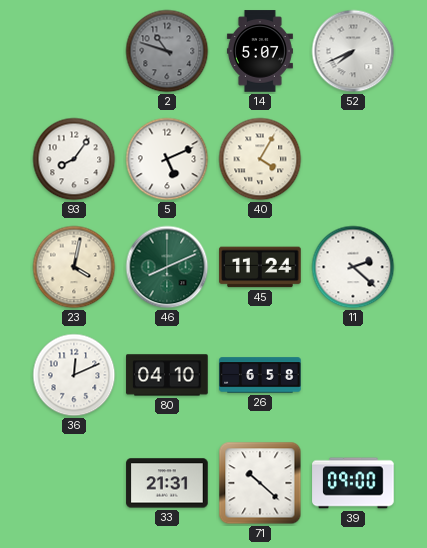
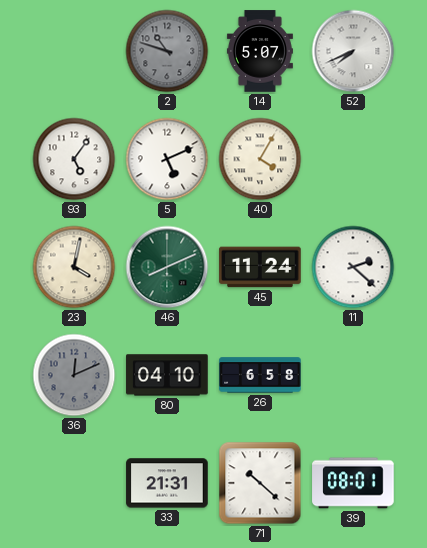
93: 8:06 -> 5:06 (74, 159)
36 dial: white -> grey (74, 375)
39: 09:00 -> 08:01 (353, 483)
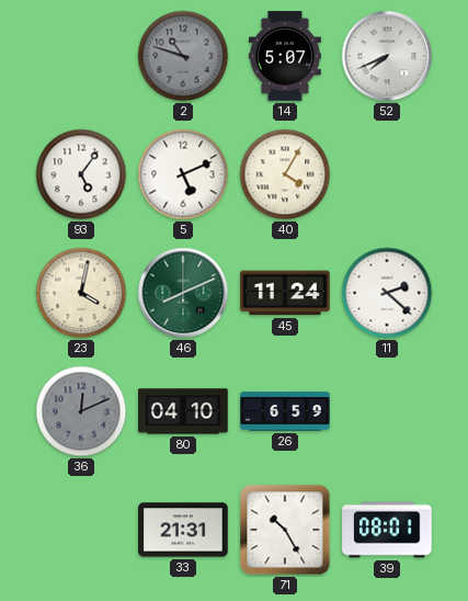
26: 6:58 -> 6:59 (285, 411)
71: 10:22 -> 10:25 (285, 530)
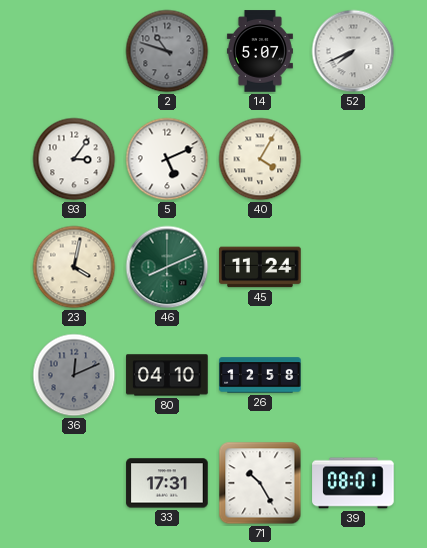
93: 5:06 -> 3:06 (74, 159)
11: 2:22 -> none (387, 293)
26: 6:59 -> 12:58 (260, 375)
33: 21:31 -> 17:31 (167, 483)
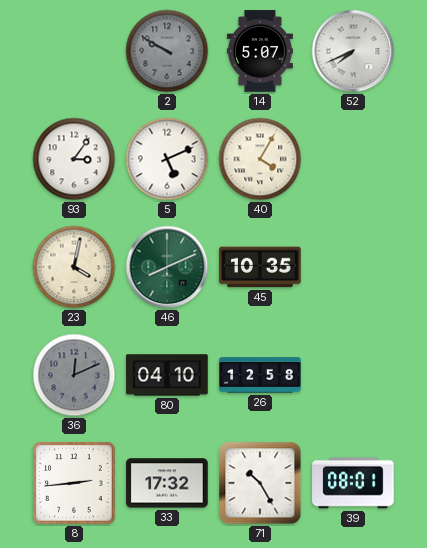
2: 10:48 -> 9:50 (167, 51)
45: 11:24 -> 10:35 (260, 267)
8: none -> 2:44 (74, 483)
33: 17:31 -> 17:32 (167, 483)
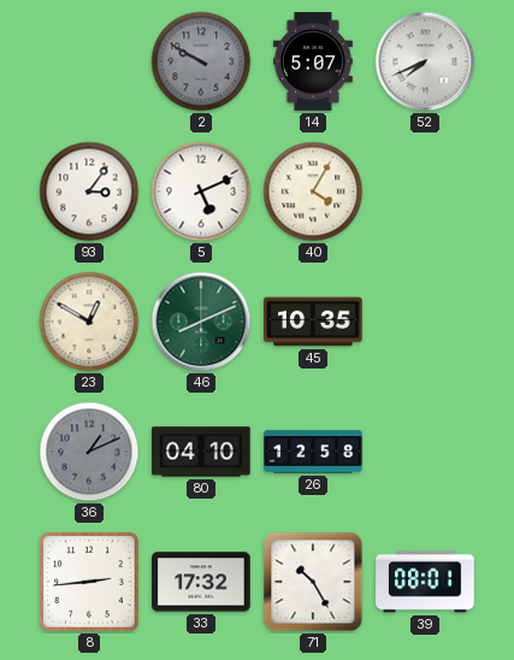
23: 4:02 -> 12:50 (89, 322)
36: 12:11 -> 1:11 (89, 452)
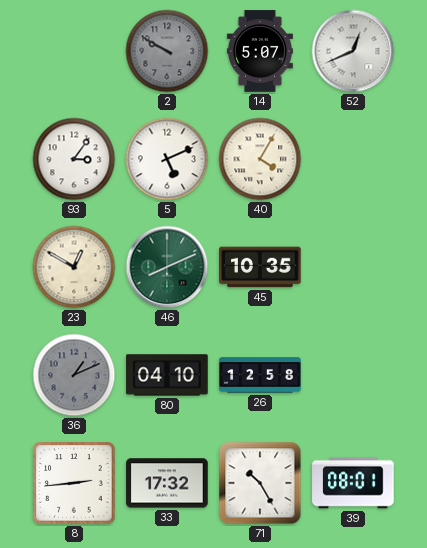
52: 7:41 -> 12:41 (353, 51)
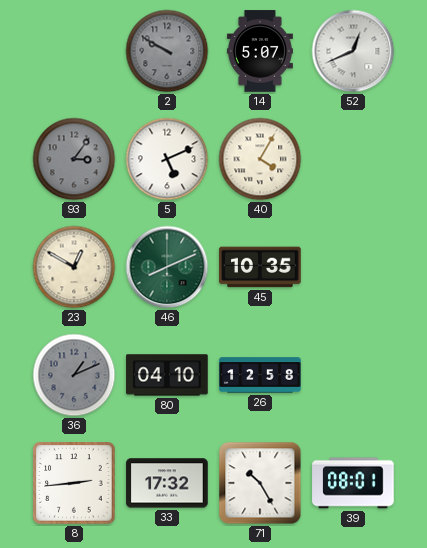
93 dial: white -> grey (74, 159)
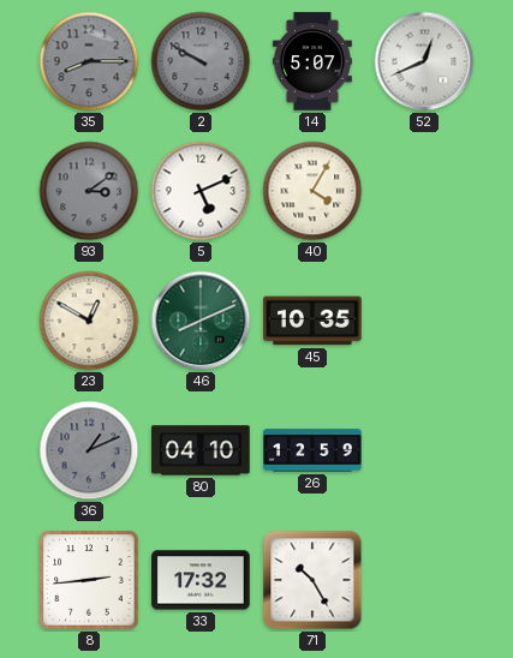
35: none -> 8:15 (89, 61)
93: 3:06 -> 3:09 (89, 191)
26: 12:58 -> 12:59 (312, 450)
39: 08:01 -> none (353, 483)
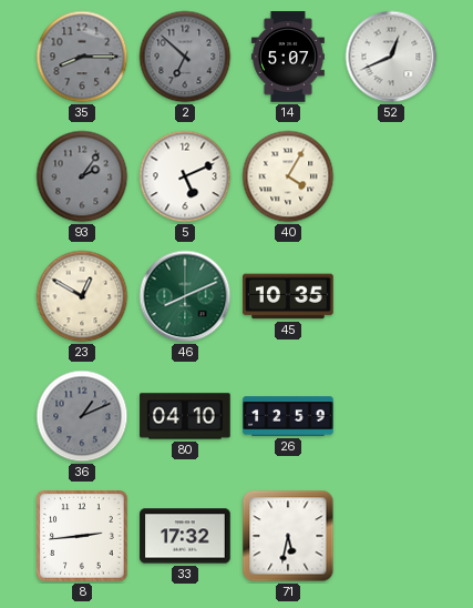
2: 9:50 -> 6:52 (185, 57)
93: 3:09 -> 2:06 (82, 176)
71: 10:25 -> 5:32 (288, 536)
